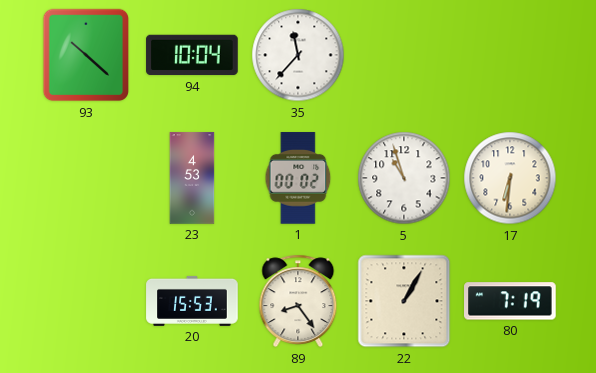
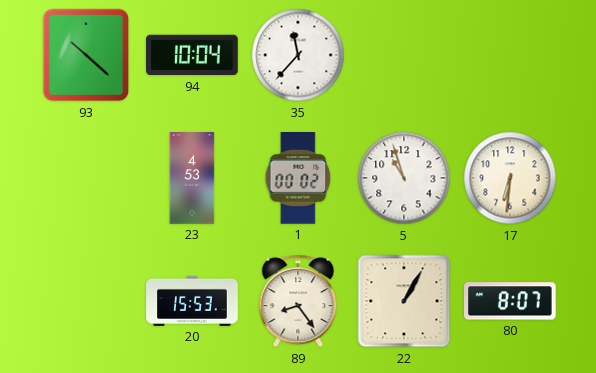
80: 7:19 -> 8:07 (511, 301)
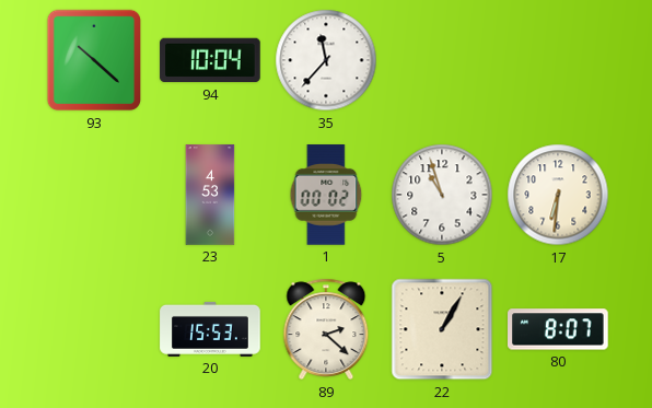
89: 8:24 -> 2:22 (326, 329)
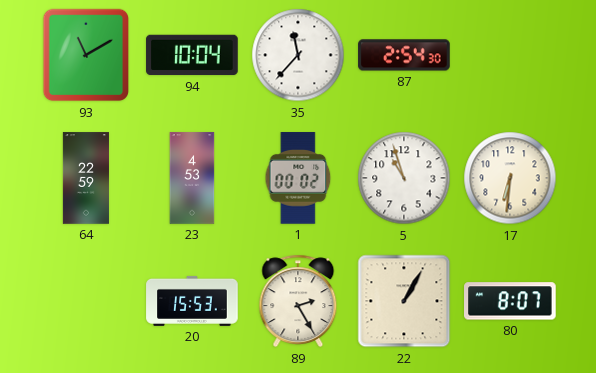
93: 10:22 -> 11:10 (86, 55)
87: none -> 2:54 (404, 55)
64: none -> 22:59 (86, 178)
89: 2:22 -> 2:25 (298, 301)
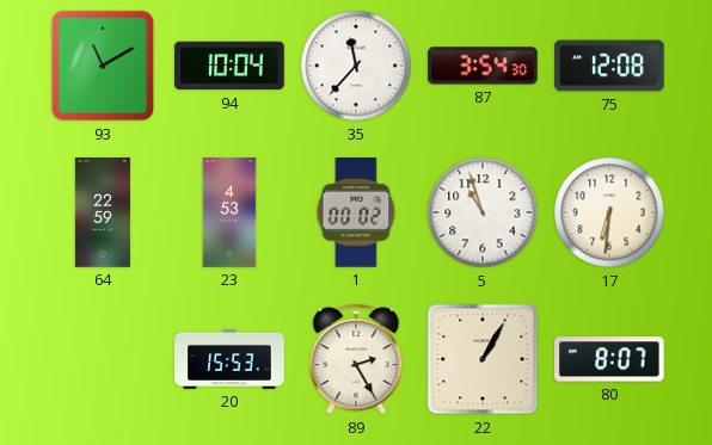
87: 2:54 -> 3:54 (483, 66)
75: none -> 12:08 (609, 66)
